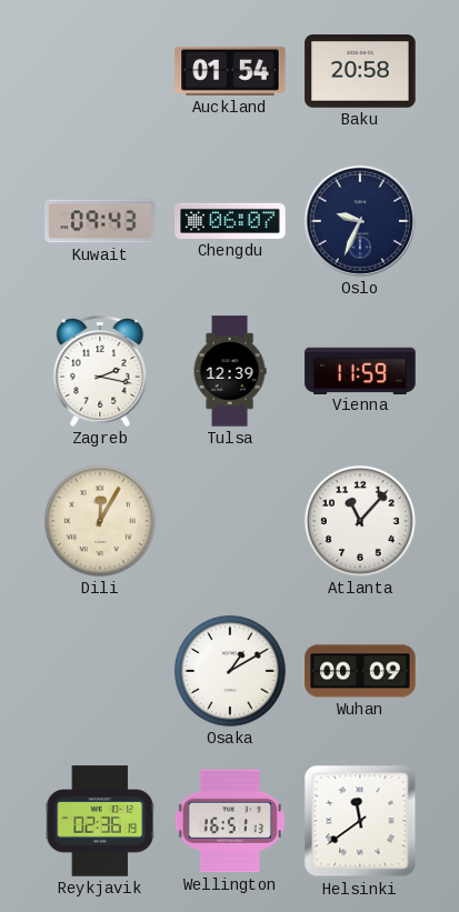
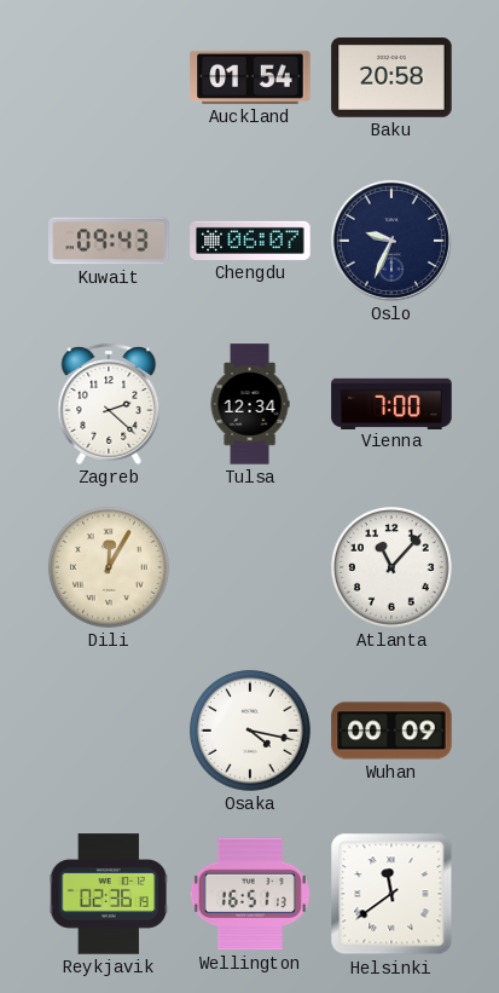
Zagreb: 2:17 -> 2:22 (109, 404)
Tulsa: 12:39 -> 12:34 (250, 404)
Vienna: 11:59 -> 7:00 (391, 403)
Osaka: 1:10 -> 4:17 (250, 731)
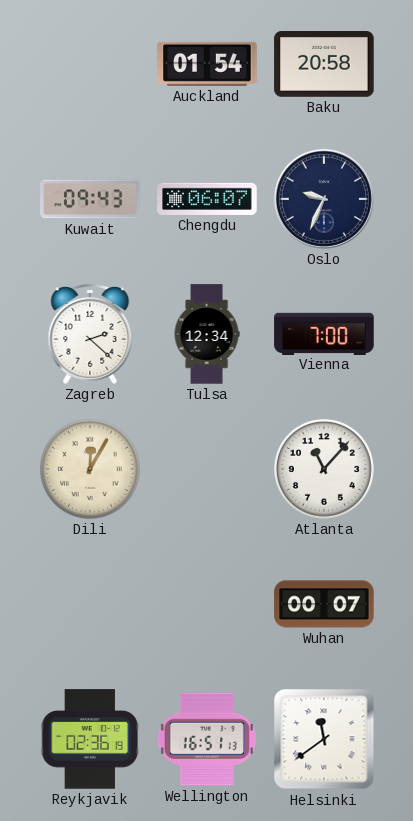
Osaka: 4:17 -> none (250, 731)
Wuhan: 00:09 -> 00:07 (324, 604)
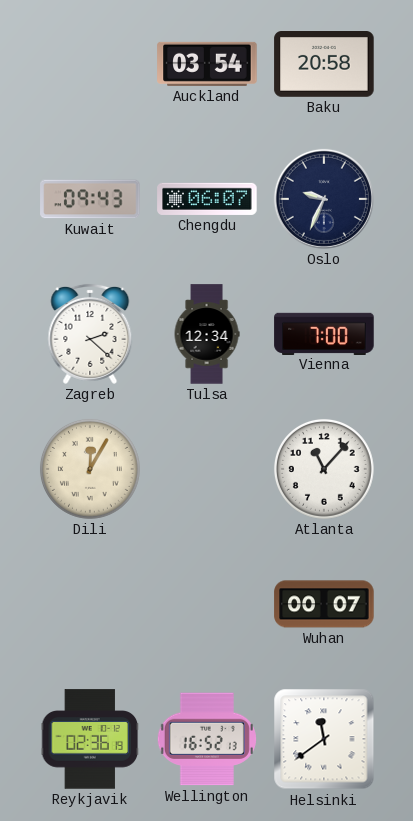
Auckland: 01:54 -> 03:54 (207, 64)
Wellington: 16:51 -> 16:52 (207, 739)
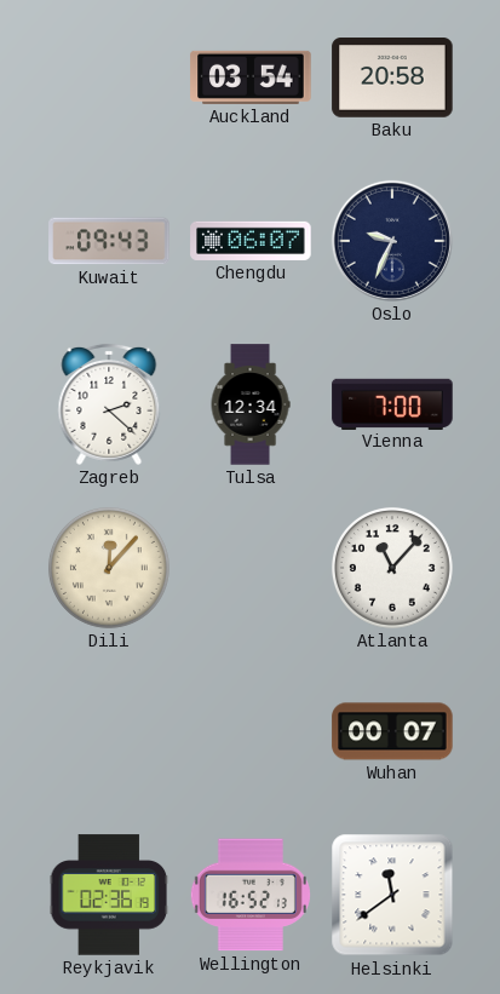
Dili: 12:05 -> 12:07 (109, 568)
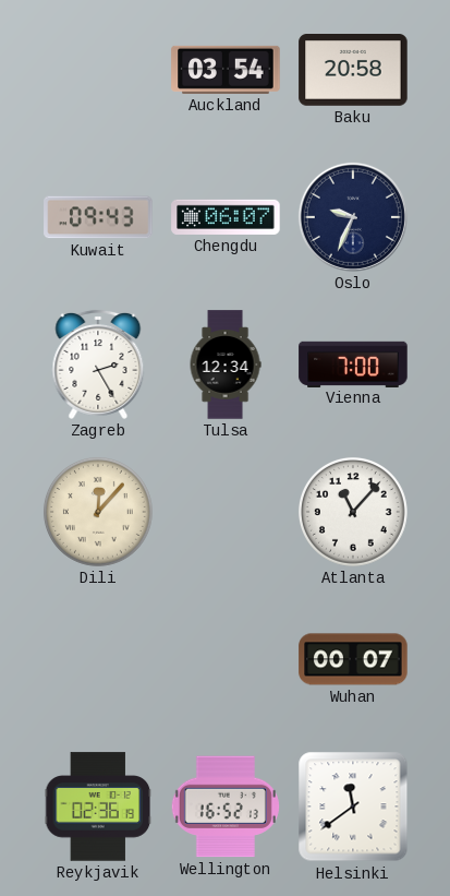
Zagreb: 2:22 -> 2:25 (98, 365)
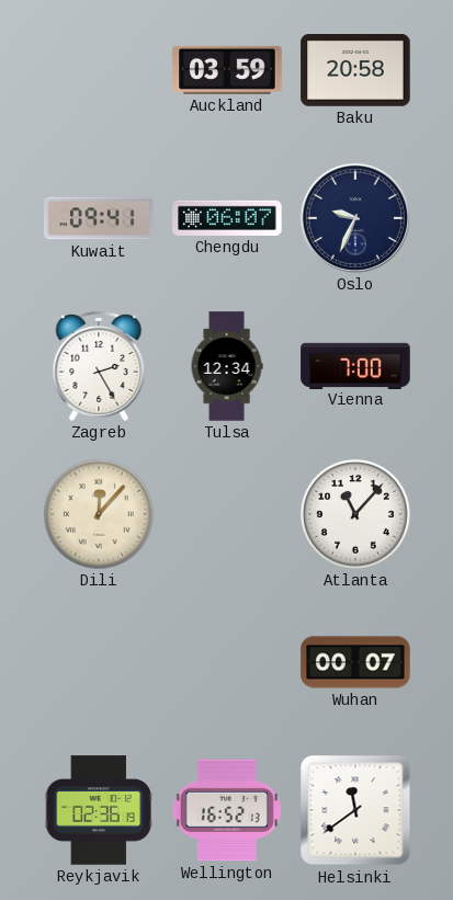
Auckland: 03:54 -> 03:59 (227, 70)
Kuwait: 09:43 -> 09:41 (99, 218)
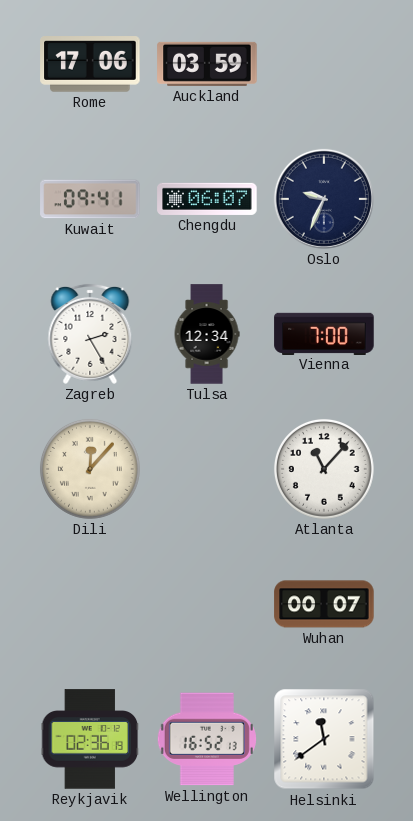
Rome: none -> 17:06 (90, 64)
Baku: 20:58 -> none (355, 71)
